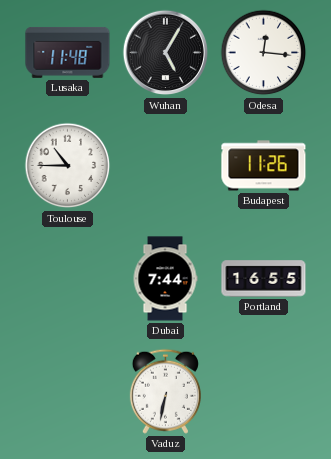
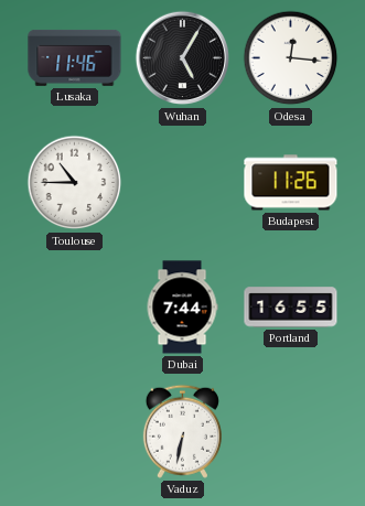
Lusaka: 11:48 -> 11:46 (75, 57)
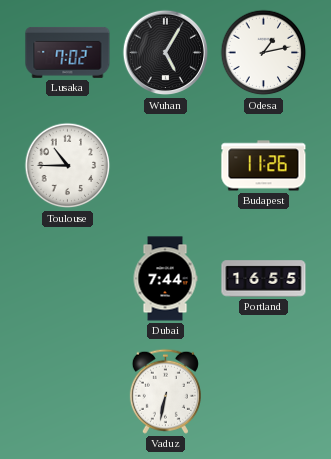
Lusaka: 11:46 -> 7:02 (68, 52)
Odesa: 12:16 -> 1:13 (264, 53)
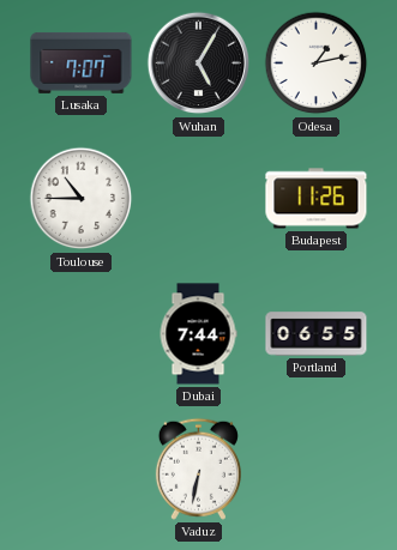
Lusaka: 7:02 -> 7:07 (82, 62)
Portland: 16:55 -> 06:55 (317, 334)
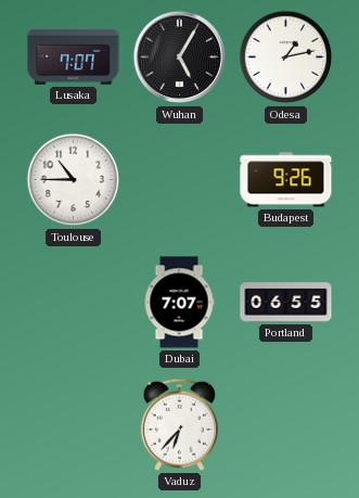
Budapest: 11:26 -> 9:26 (286, 180)
Dubai: 7:44 -> 7:07 (179, 303)
Vaduz: 6:32 -> 6:37 (179, 424)
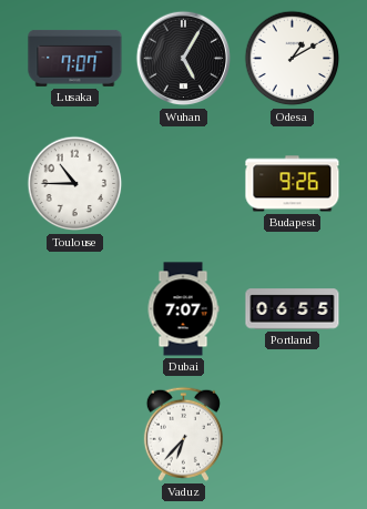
Odesa: 1:13 -> 1:10 (293, 59)
